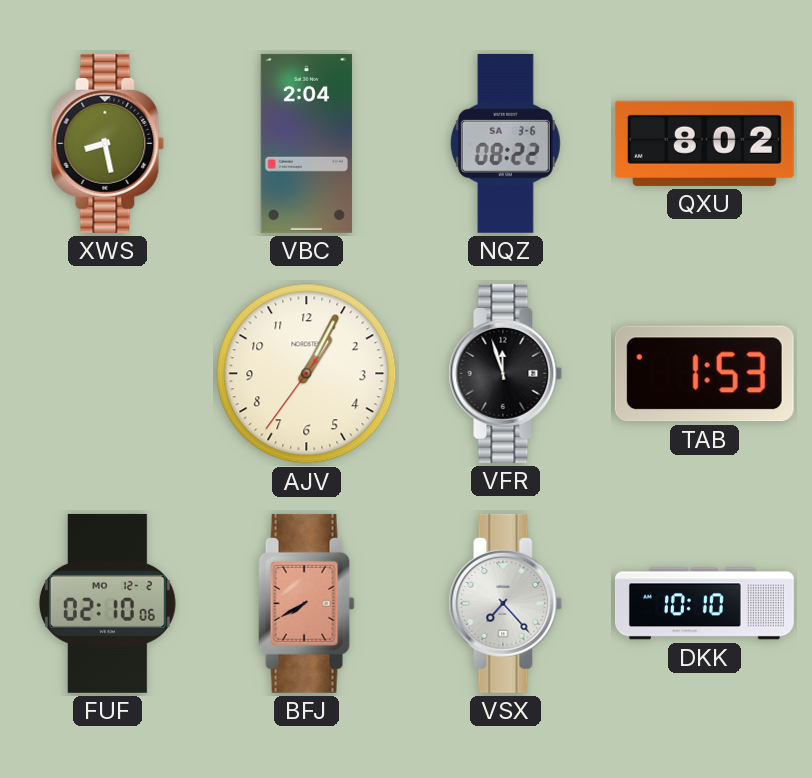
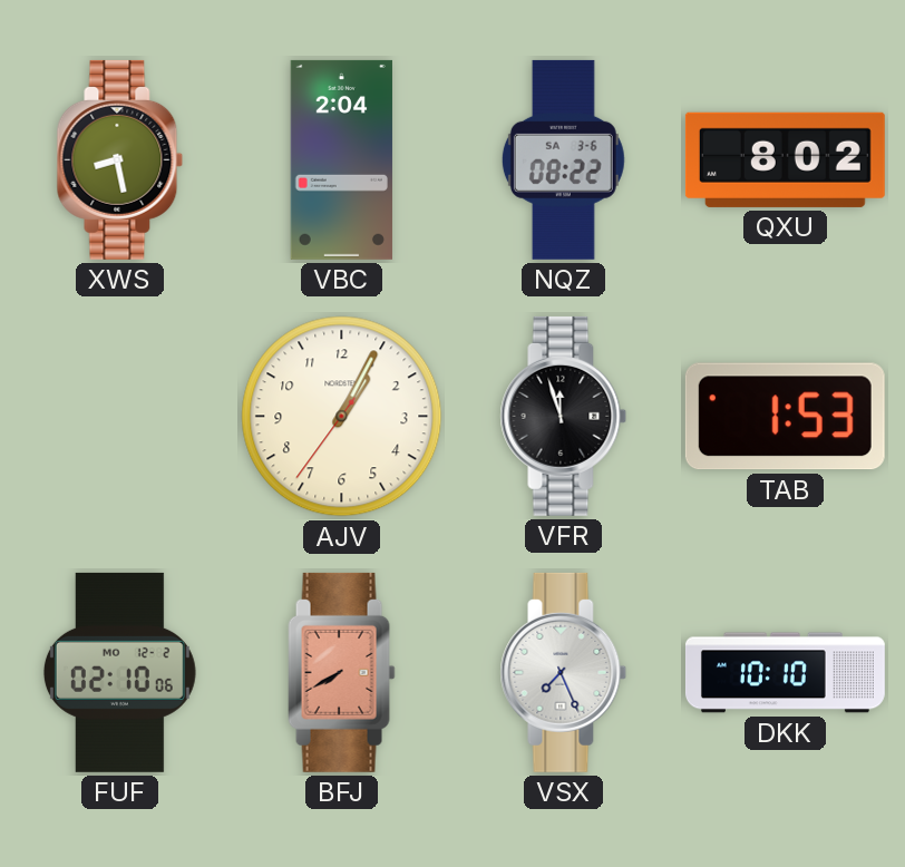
VSX: 7:23 -> 7:26 (564, 672)
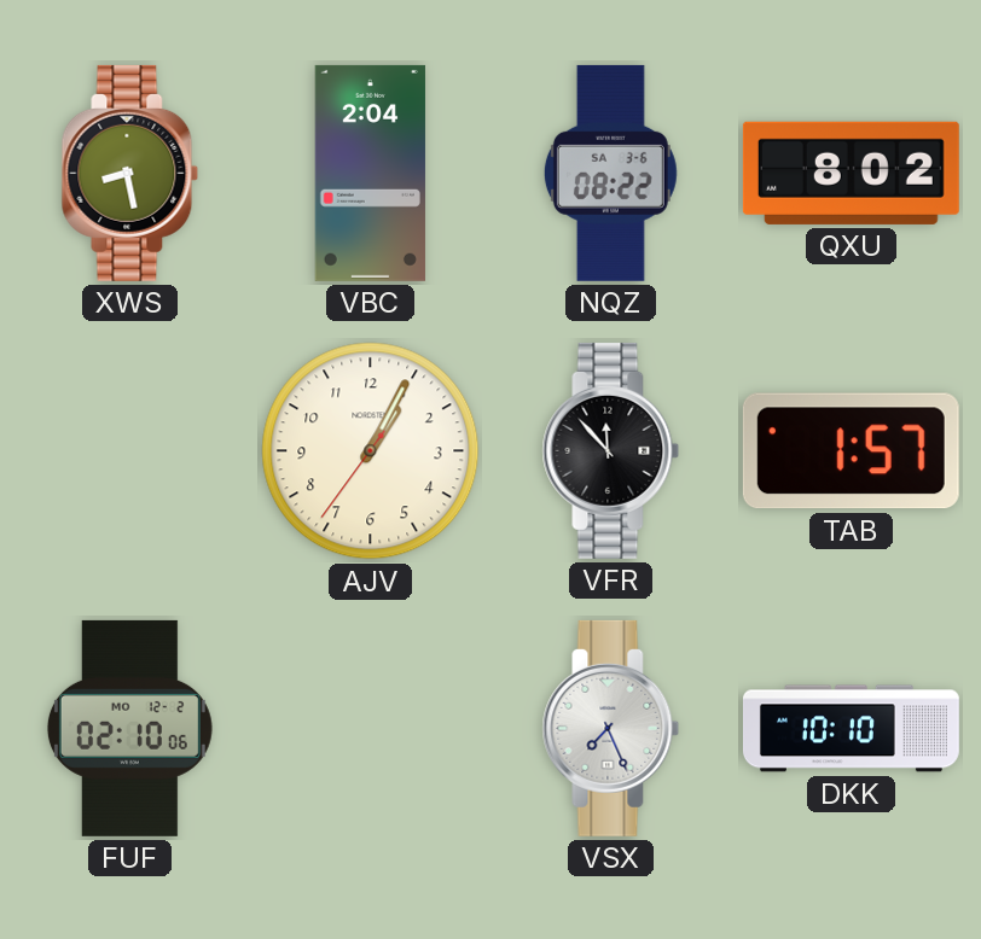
VFR: 11:57 -> 11:53 (611, 450)
TAB: 1:53 -> 1:57 (851, 451)
BFJ: 7:40 -> none (342, 672)
